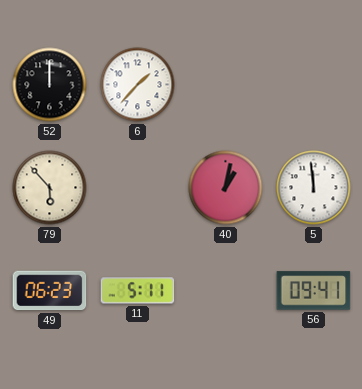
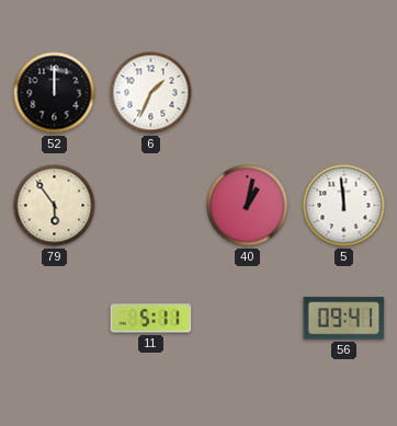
6: 1:37 -> 1:34 (151, 93)
79: 5:53 -> 5:54 (55, 206)
49: 06:23 -> none (50, 291)
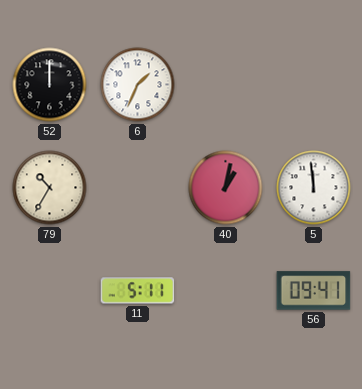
79: 5:54 -> 10:35 (50, 188)
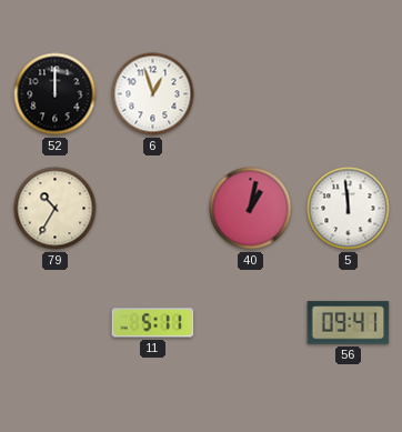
6: 1:34 -> 12:57 (153, 94)
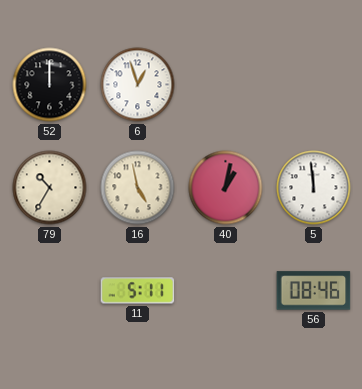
16: none -> 4:58 (138, 188)
56: 09:41 -> 08:46 (314, 291)
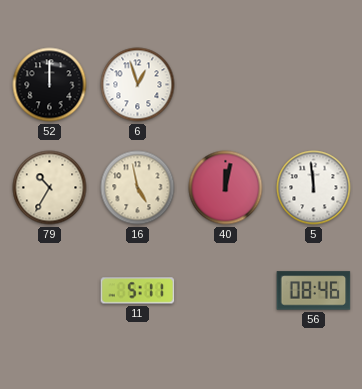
40: 1:02 -> 12:02 (226, 188)
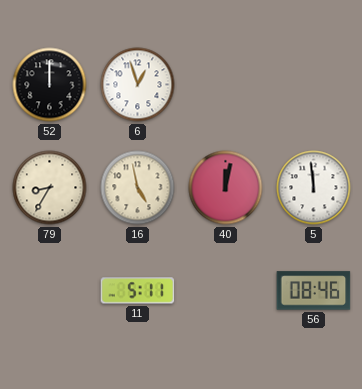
79: 10:35 -> 8:35 (50, 188)
